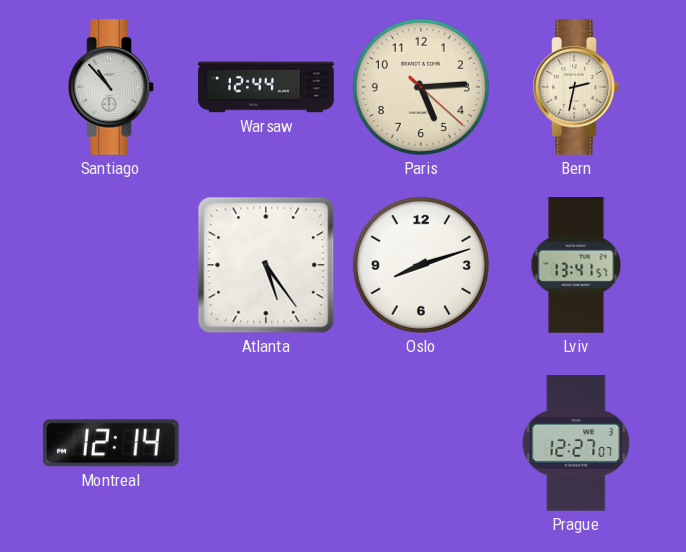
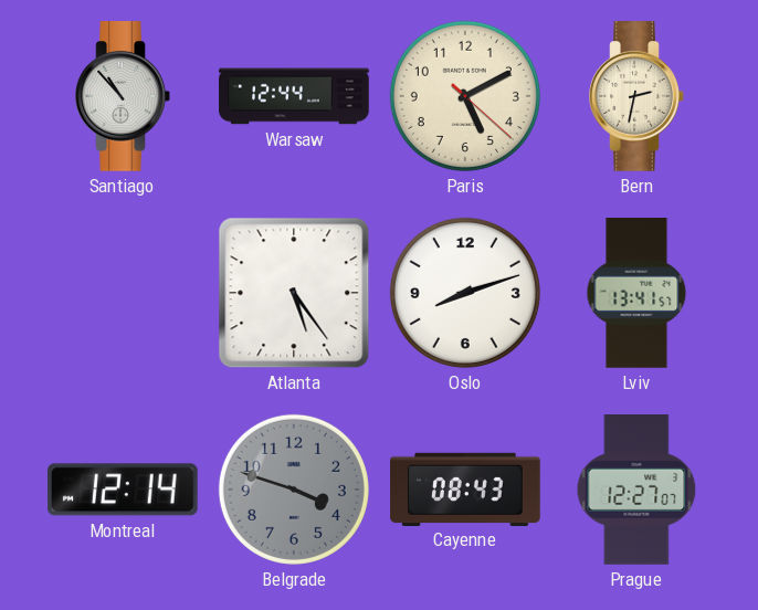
Paris: 5:14 -> 5:10 (465, 96)
Belgrade: none -> 3:48 (294, 490)
Cayenne: none -> 08:43 (465, 488)
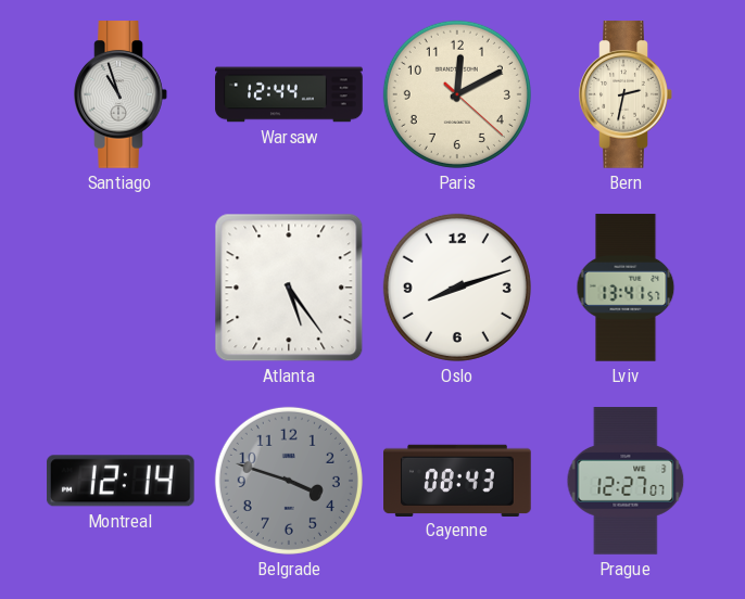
Santiago: 10:53 -> 10:57 (121, 94)
Paris: 5:10 -> 12:10 (457, 94)
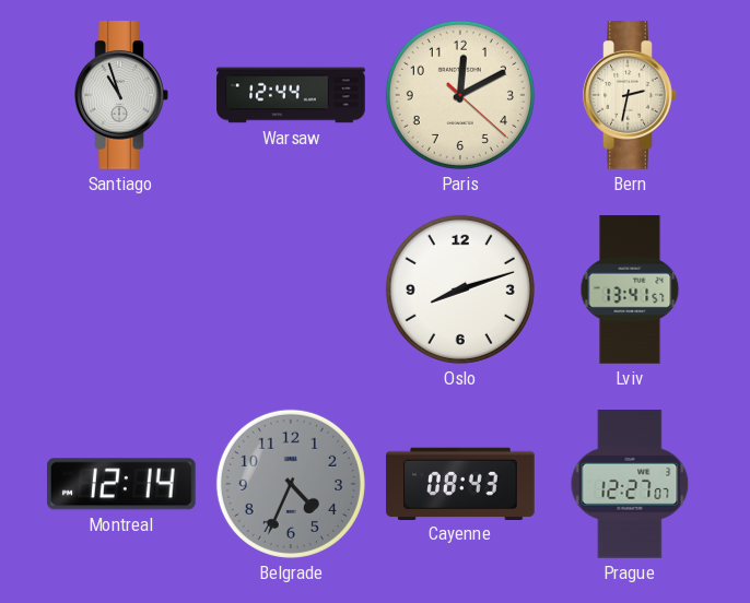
Atlanta: 5:24 -> none (289, 288)
Belgrade: 3:48 -> 4:34 (291, 484)
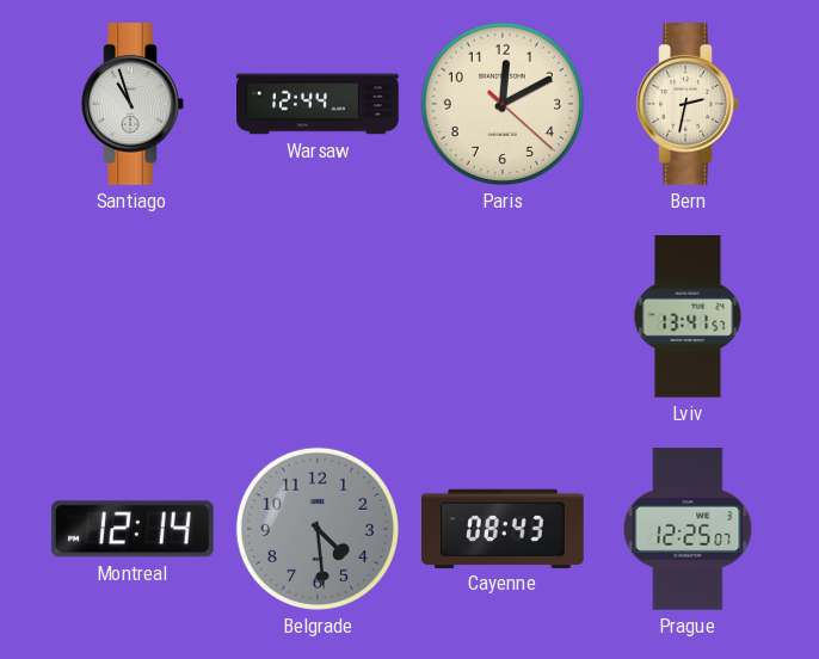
Oslo: 8:12 -> none (460, 289)
Belgrade: 4:34 -> 4:29 (318, 529)
Prague: 12:27 -> 12:25 (688, 529)
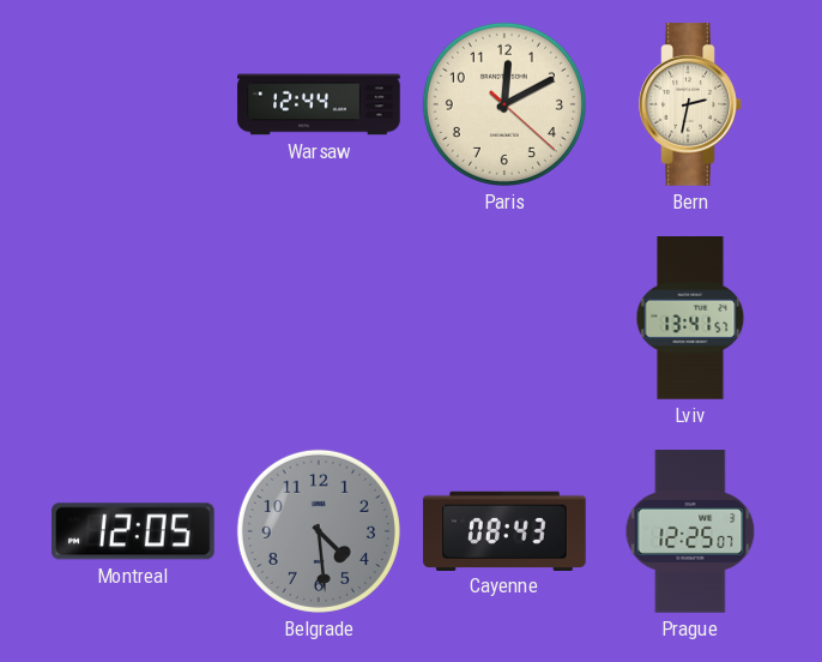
Santiago: 10:57 -> none (133, 104)
Montreal: 12:14 -> 12:05 (134, 531)
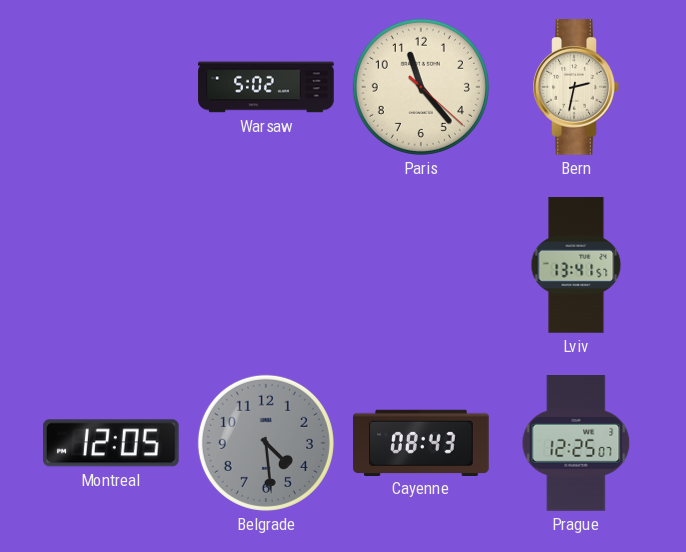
Warsaw: 12:44 -> 5:02 (266, 87)
Paris: 12:10 -> 11:23 (421, 87)
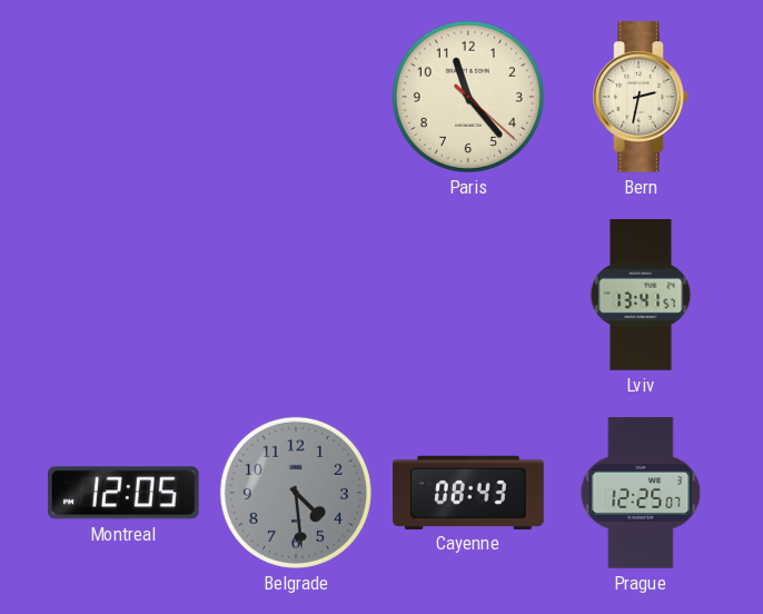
Warsaw: 5:02 -> none (266, 87)
